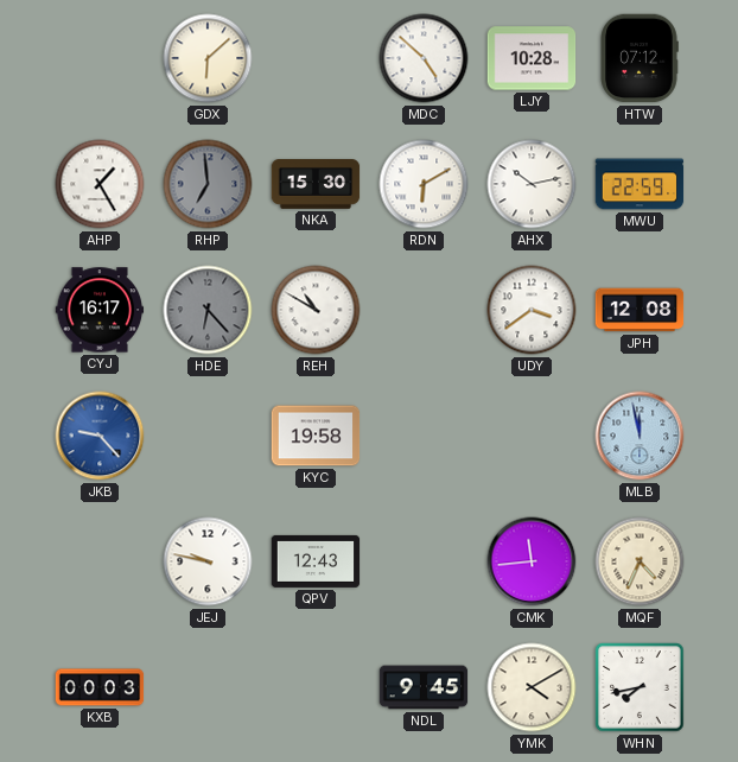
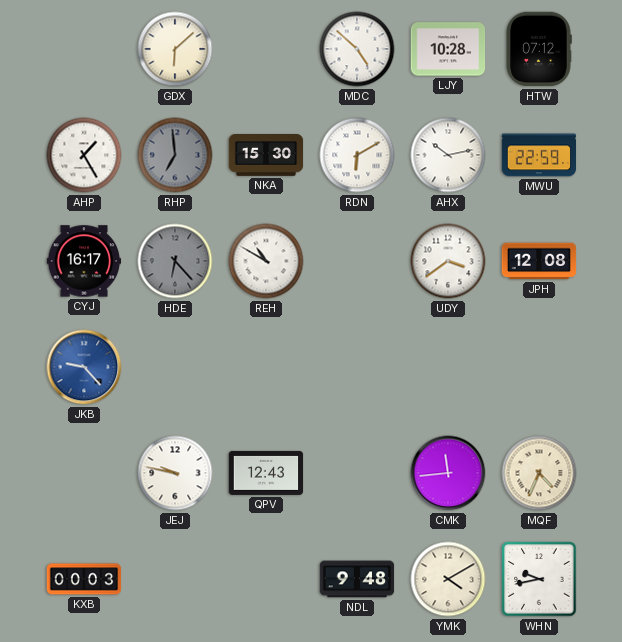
KYC: 19:58 -> none (316, 436)
MLB: 11:58 -> none (640, 436)
NDL: 9:45 -> 9:48 (357, 579)
WHN: 7:43 -> 9:43 (539, 579)
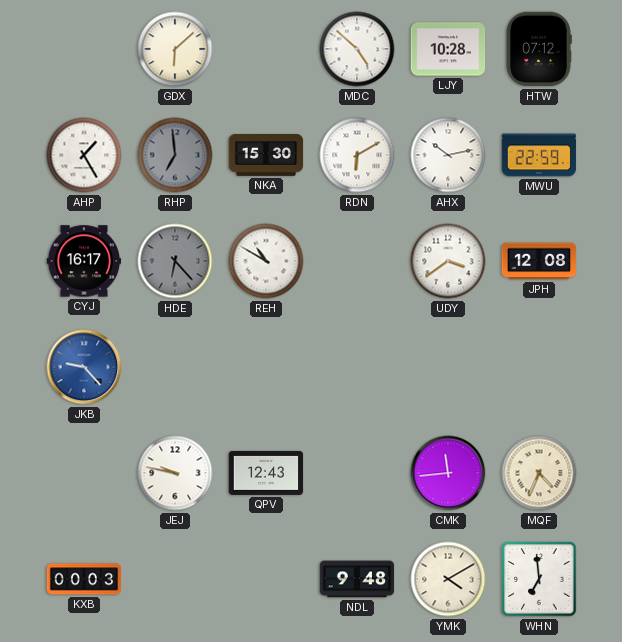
WHN: 9:43 -> 6:59 (539, 579)
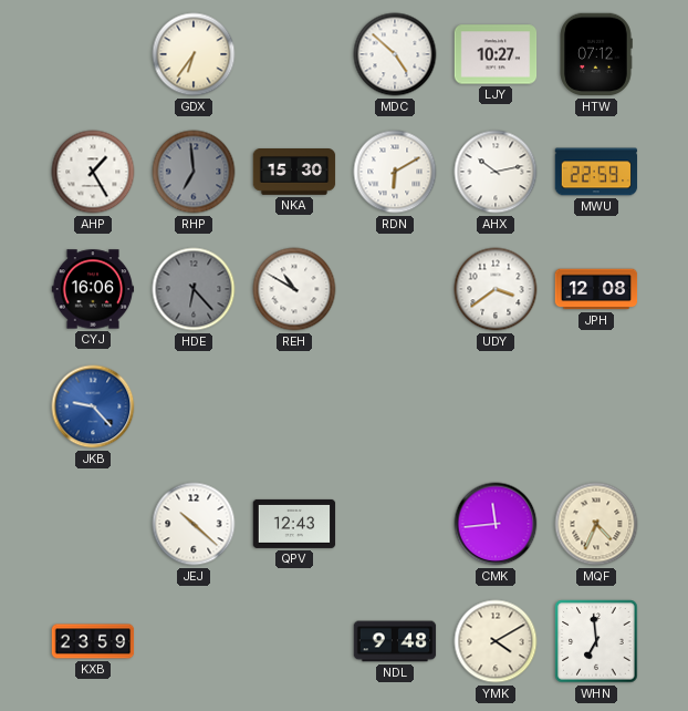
GDX: 6:08 -> 6:36 (194, 54)
LJY: 10:28 -> 10:27 (496, 54)
CYJ: 16:17 -> 16:06 (93, 289)
JEJ: 9:47 -> 10:22 (194, 524)
KXB: 00:03 -> 23:59 (93, 641)
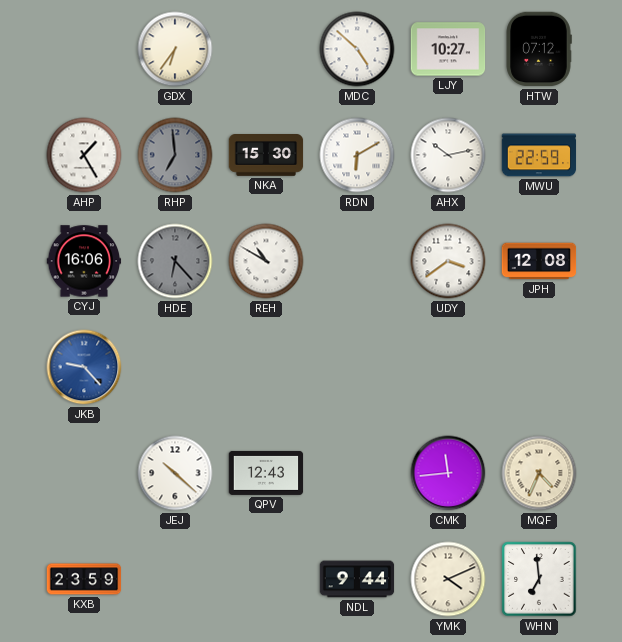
NDL: 9:48 -> 9:44 (357, 579)
YMK: 4:10 -> 4:11 (448, 579)
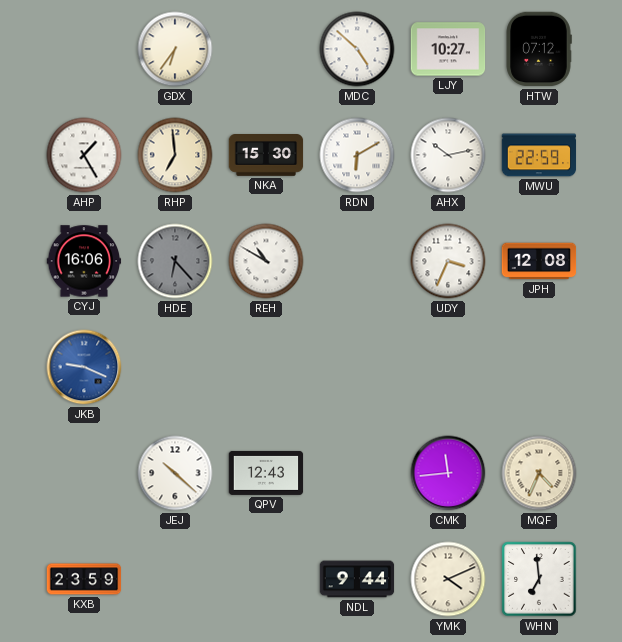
RHP dial: grey -> cream (175, 155)
UDY: 3:39 -> 3:34 (448, 261)
JKB: 9:23 -> 9:19 (84, 367)
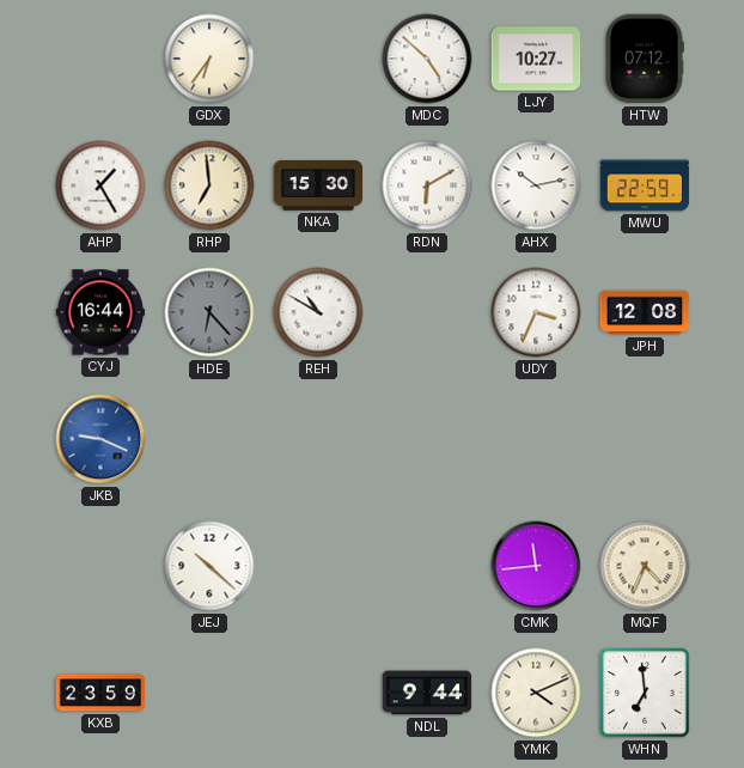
CYJ: 16:06 -> 16:44 (100, 312)
QPV: 12:43 -> none (266, 473)
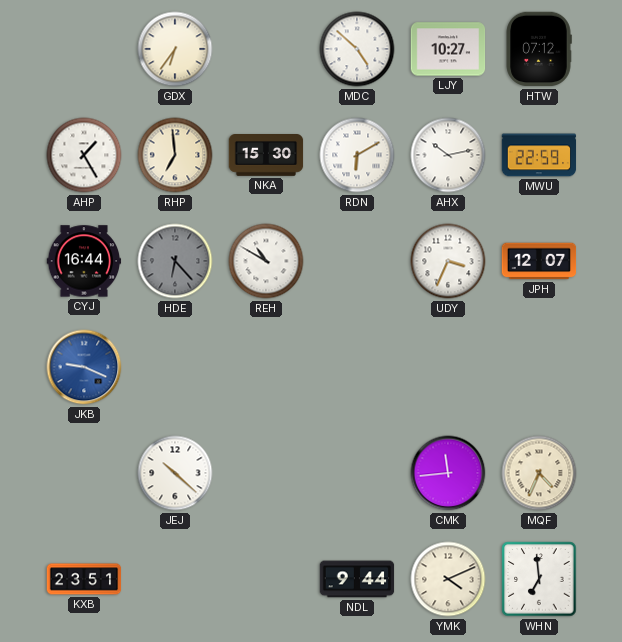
JPH: 12:08 -> 12:07 (539, 261)
KXB: 23:59 -> 23:51 (84, 579)
